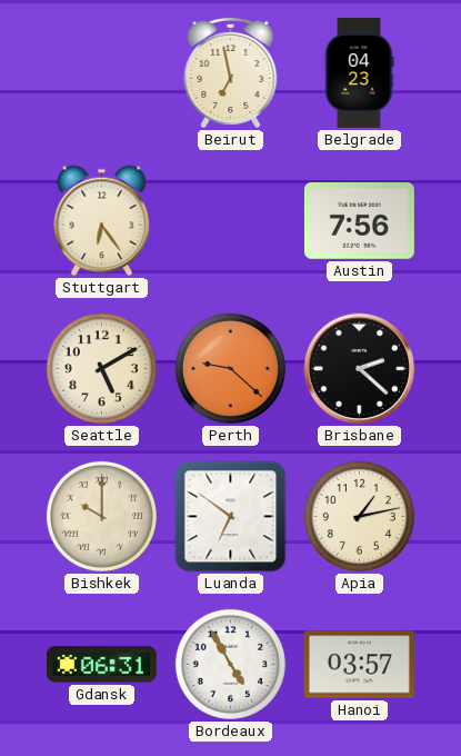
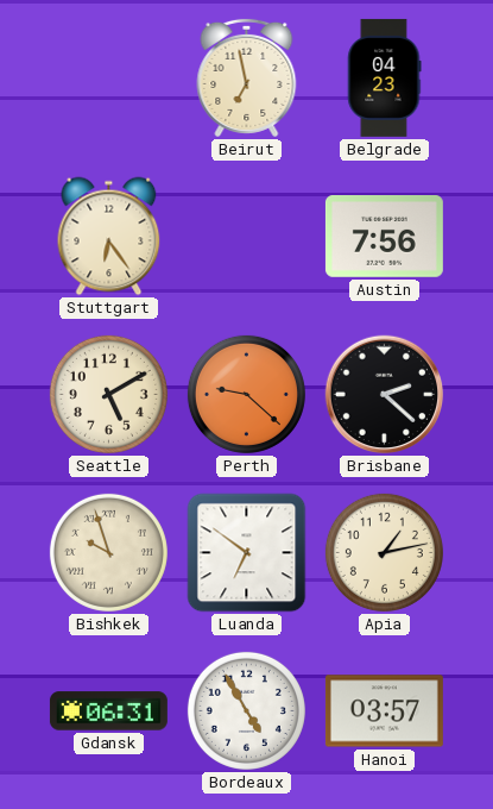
Bishkek: 10:00 -> 9:57 (108, 552)
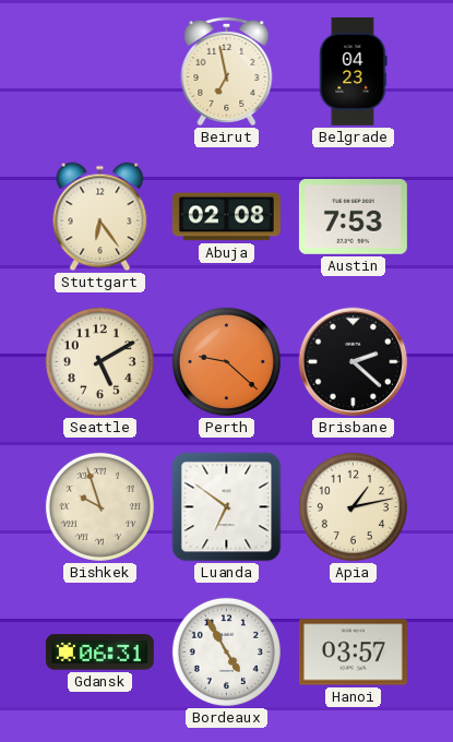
Abuja: none -> 02:08 (226, 217)
Austin: 7:56 -> 7:53 (353, 217)
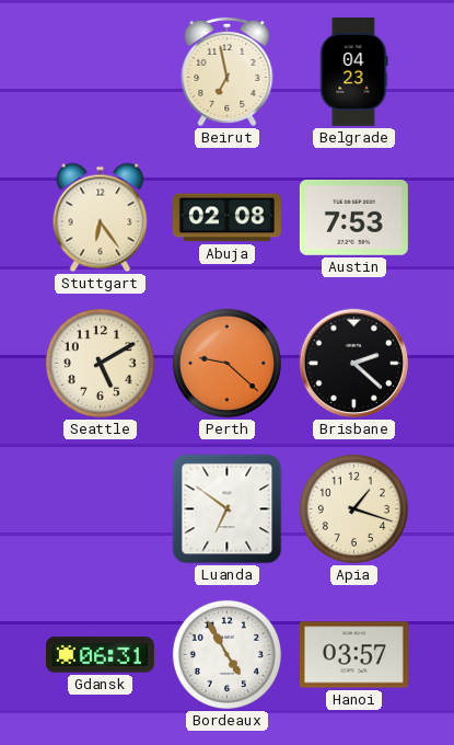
Bishkek: 9:57 -> none (99, 506)
Apia: 1:13 -> 1:18 (353, 508)
